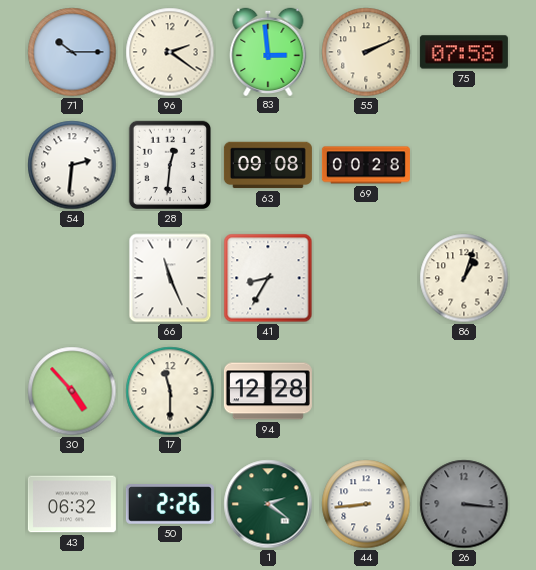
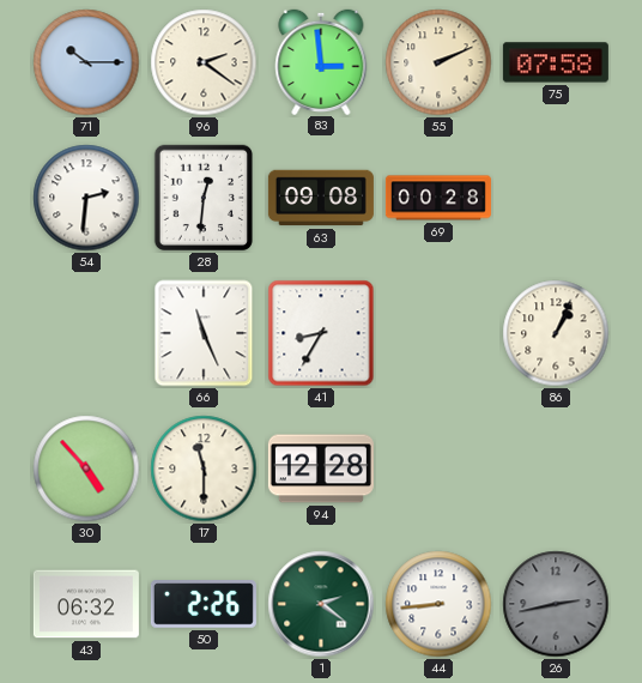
86: 1:03 -> 1:04 (556, 333)
26: 3:16 -> 2:43 (556, 604)
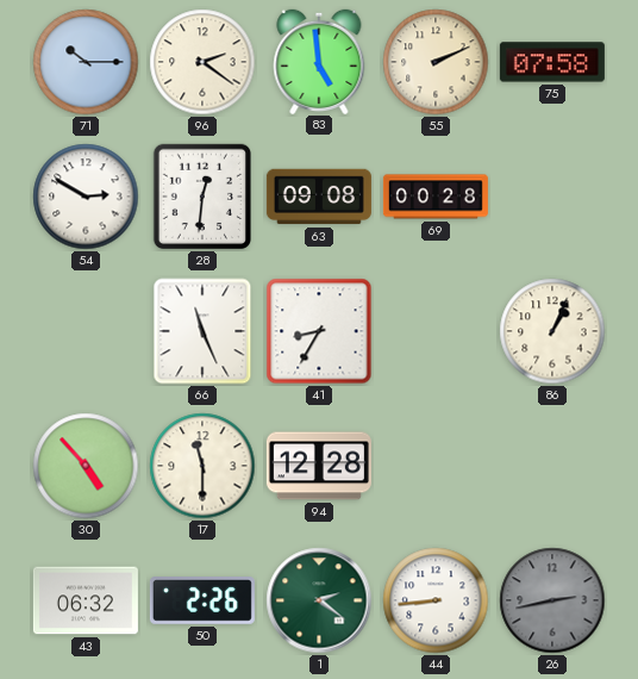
83: 2:59 -> 4:59 (319, 61)
54: 2:31 -> 2:50 (86, 197)
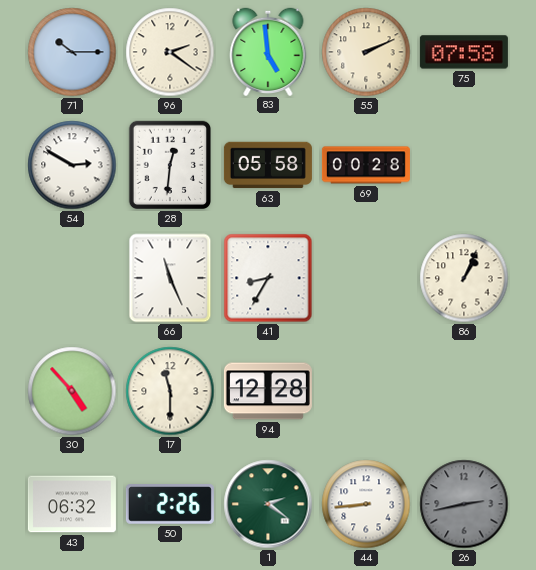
63: 09:08 -> 05:58 (268, 165)
